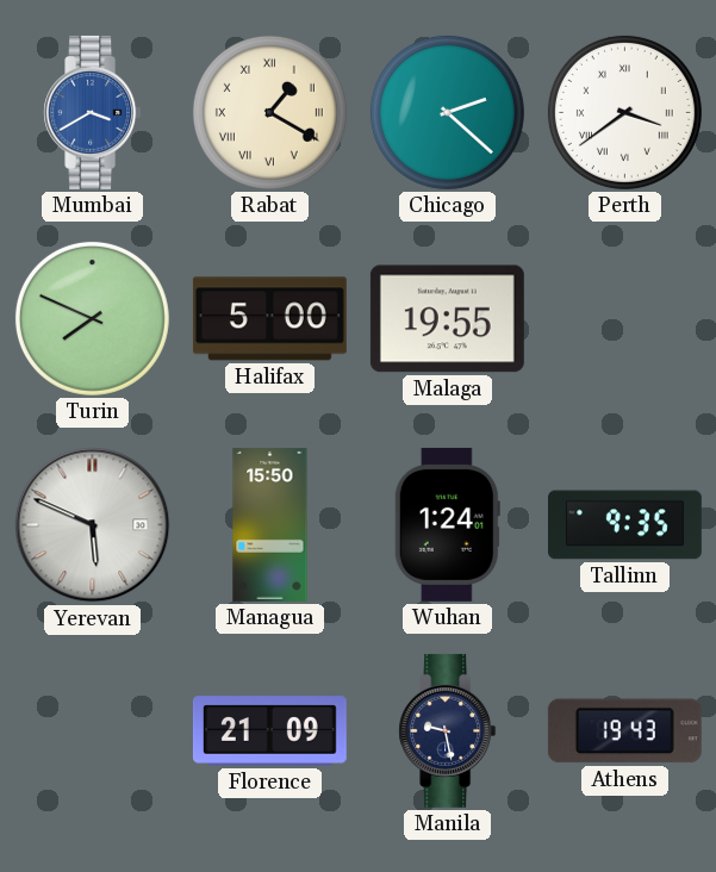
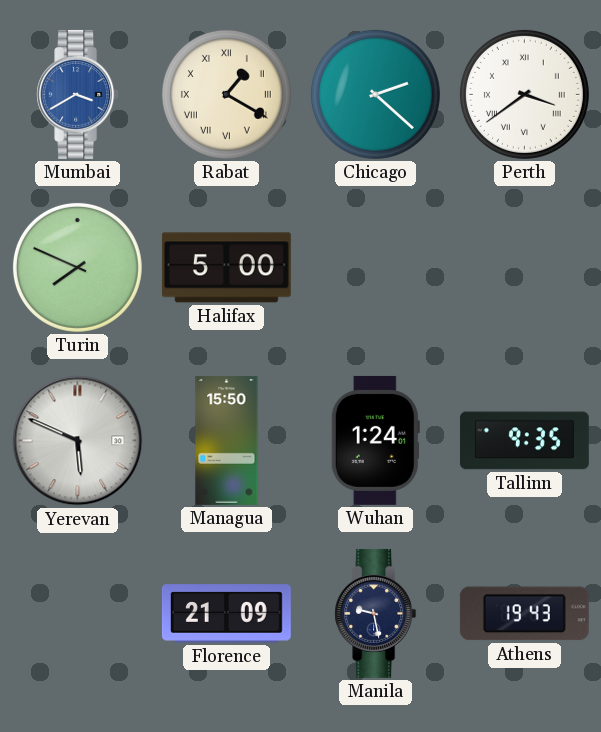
Malaga: 19:55 -> none (447, 319)
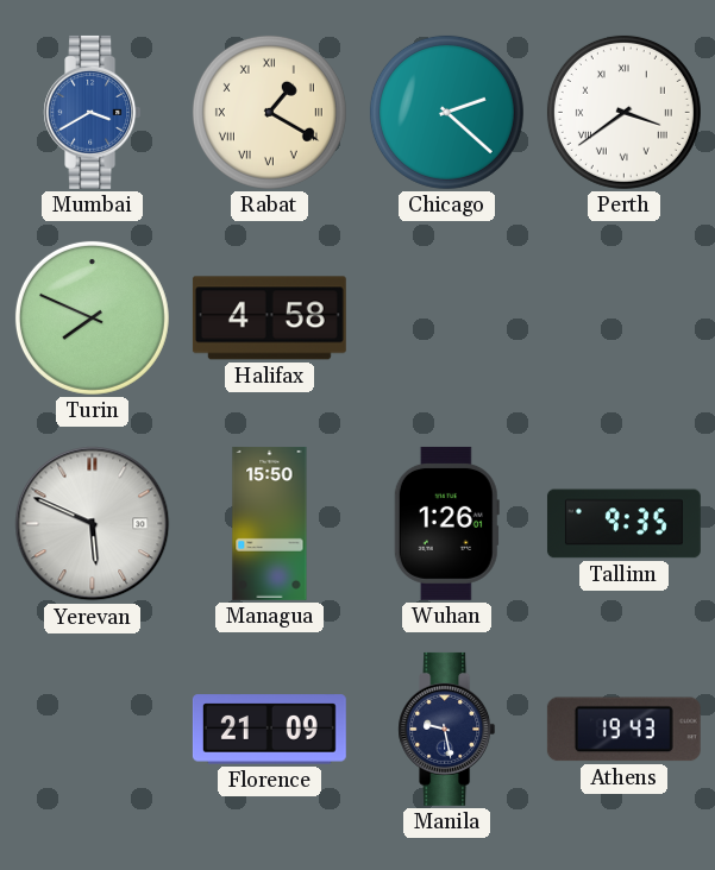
Halifax: 5:00 -> 4:58 (269, 319)
Wuhan: 1:24 -> 1:26 (446, 523)
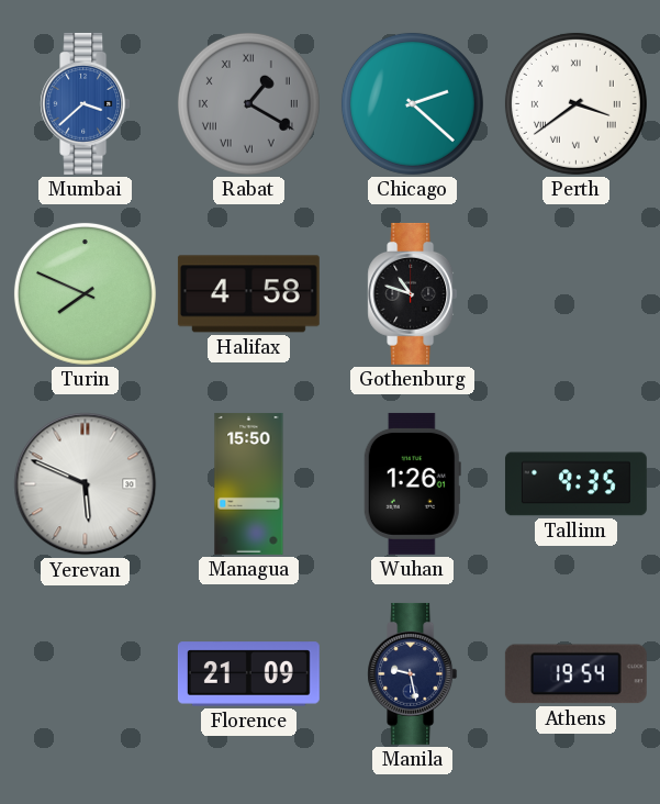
Mumbai: 3:40 -> 3:38 (86, 103)
Rabat dial: cream -> grey (248, 103)
Gothenburg: none -> 10:48 (413, 293)
Athens: 19:43 -> 19:54 (575, 674)
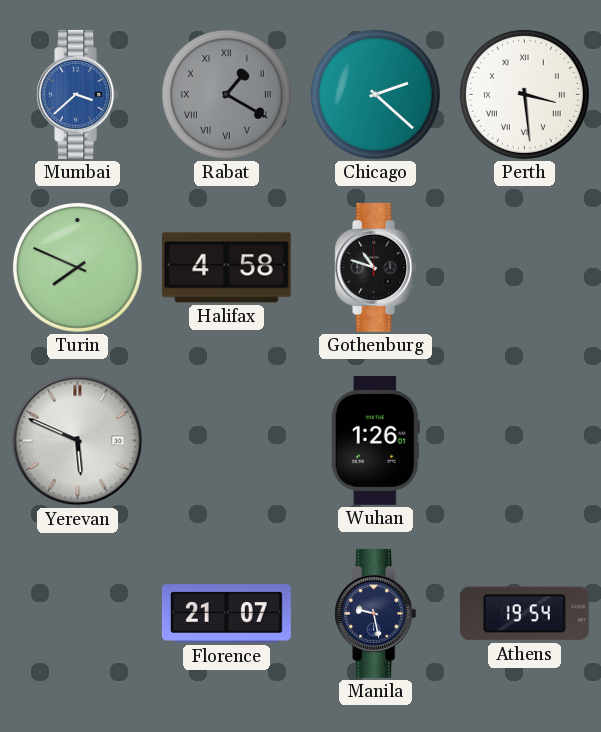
Perth: 3:39 -> 3:29 (524, 94)
Managua: 15:50 -> none (249, 483)
Tallinn: 9:35 -> none (575, 484)
Florence: 21:09 -> 21:07 (226, 614)
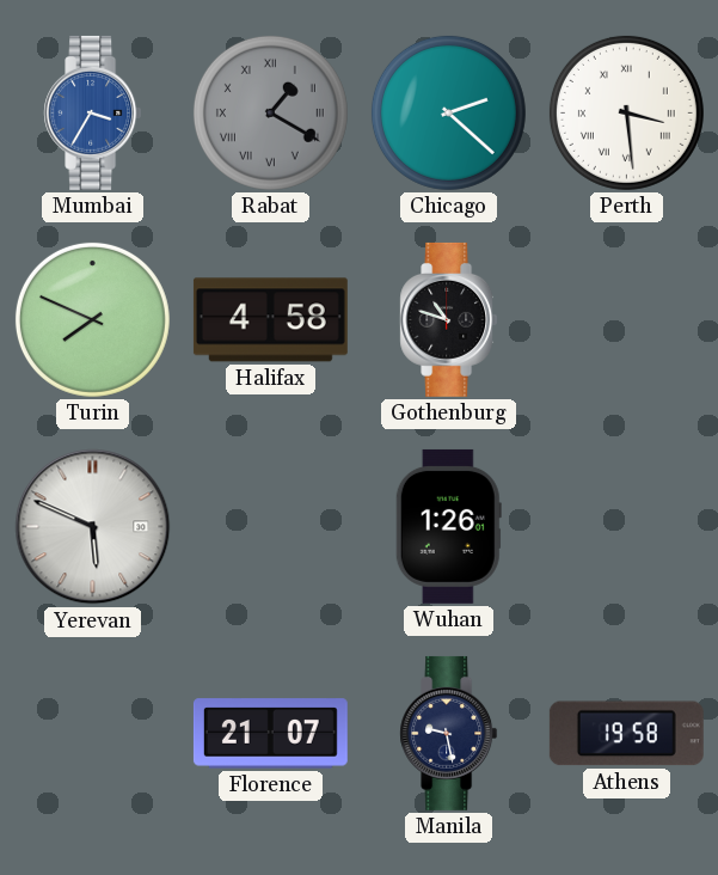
Mumbai: 3:38 -> 3:35 (93, 112)
Athens: 19:54 -> 19:58 (626, 734)
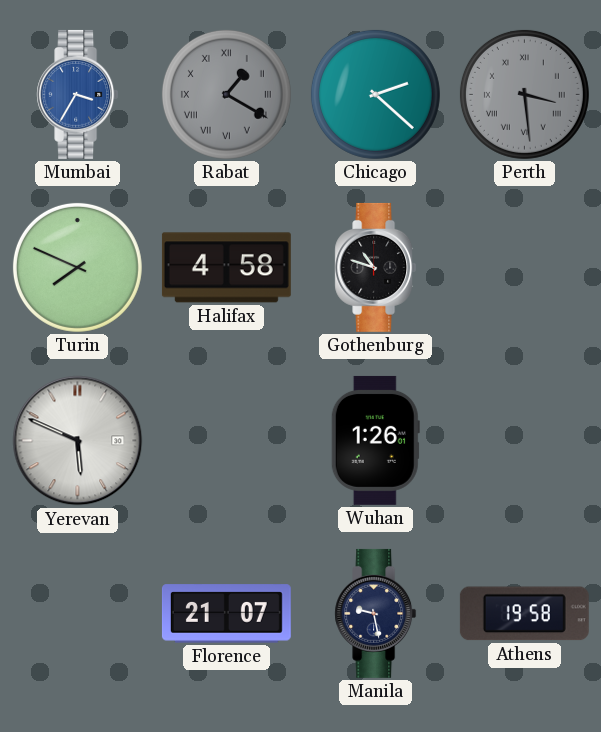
Perth dial: white -> grey (524, 94)
